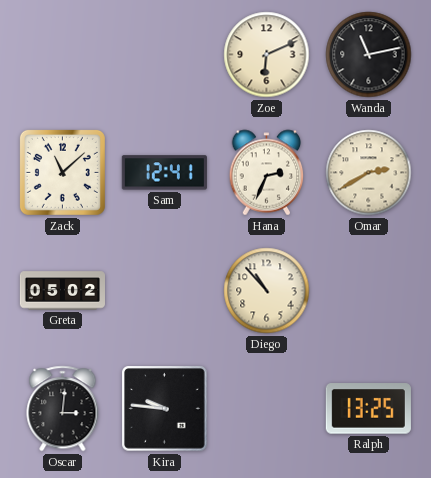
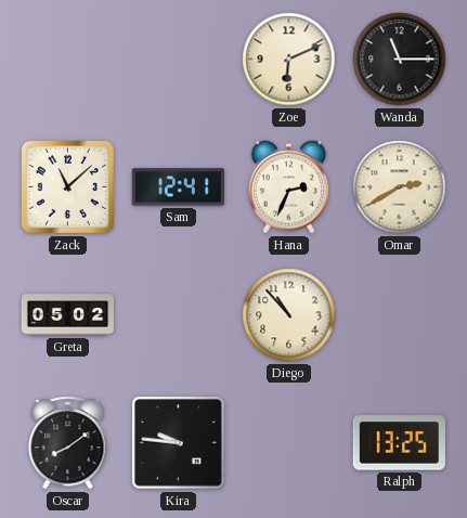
Wanda: 11:13 -> 11:15 (400, 60)
Oscar: 3:01 -> 8:09 (68, 443)
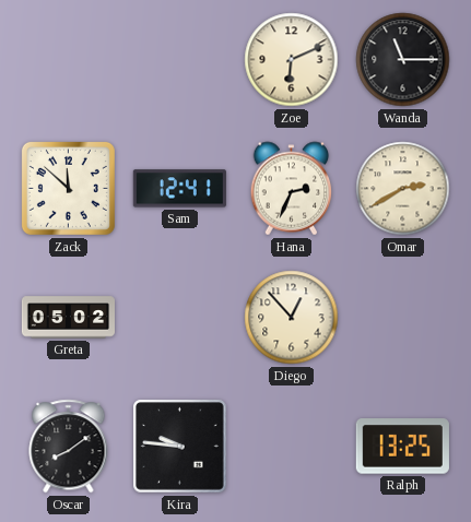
Zack: 11:08 -> 11:52 (68, 188)
Diego: 10:53 -> 12:53 (292, 318)
